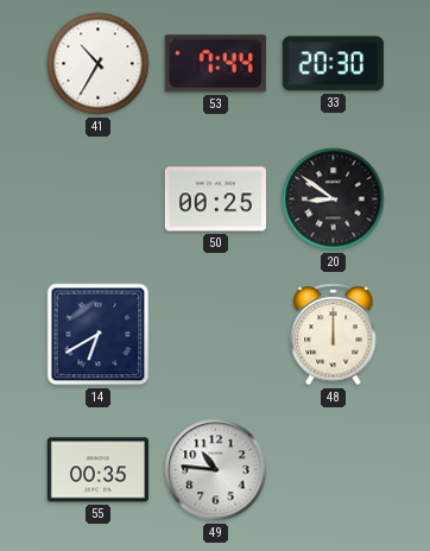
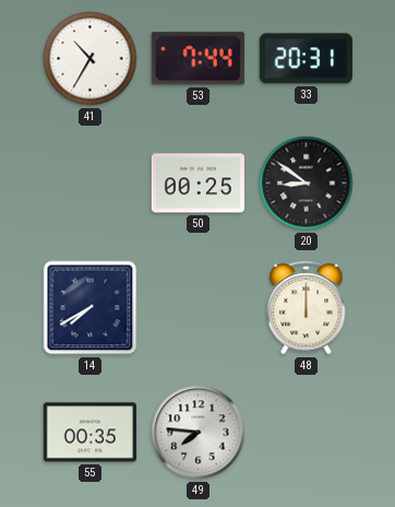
33: 20:30 -> 20:31 (306, 59)
14: 6:40 -> 7:40 (91, 308)
49: 10:46 -> 7:46 (199, 433)
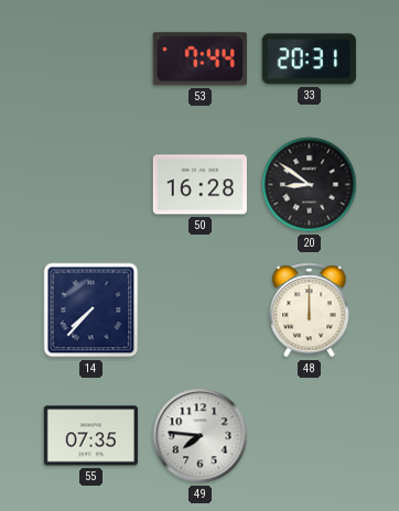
41: 10:35 -> none (91, 59)
50: 00:25 -> 16:28 (199, 185)
14: 7:40 -> 7:37 (91, 311)
55: 00:35 -> 07:35 (90, 436)
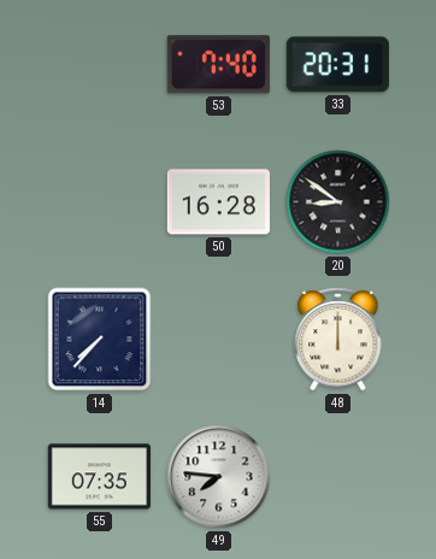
53: 7:44 -> 7:40 (218, 65)
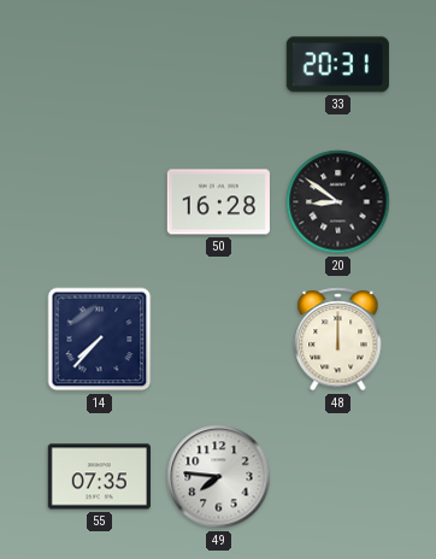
53: 7:40 -> none (218, 65)
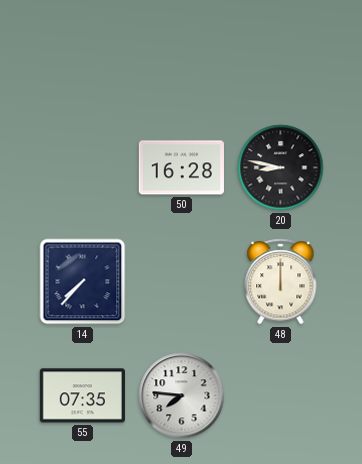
33: 20:31 -> none (337, 65)
20: 8:51 -> 8:47 (281, 168)
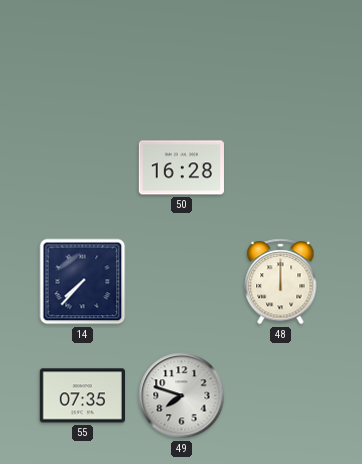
20: 8:47 -> none (281, 168)
49: 7:46 -> 7:48 (182, 396)
